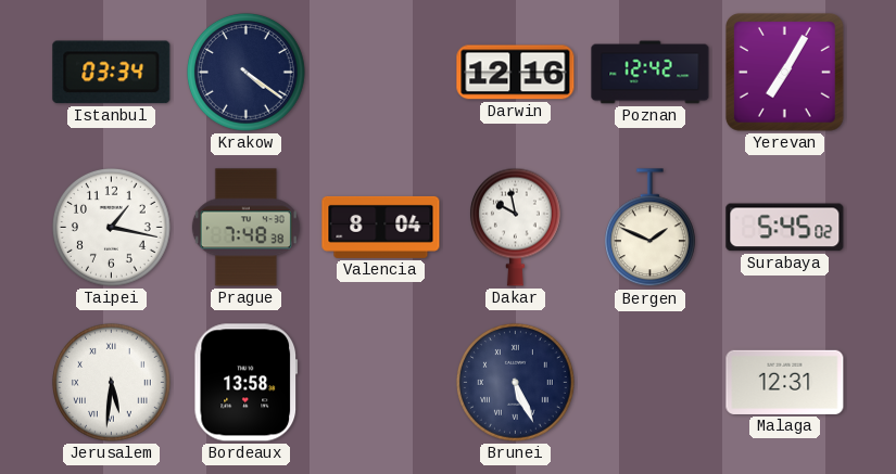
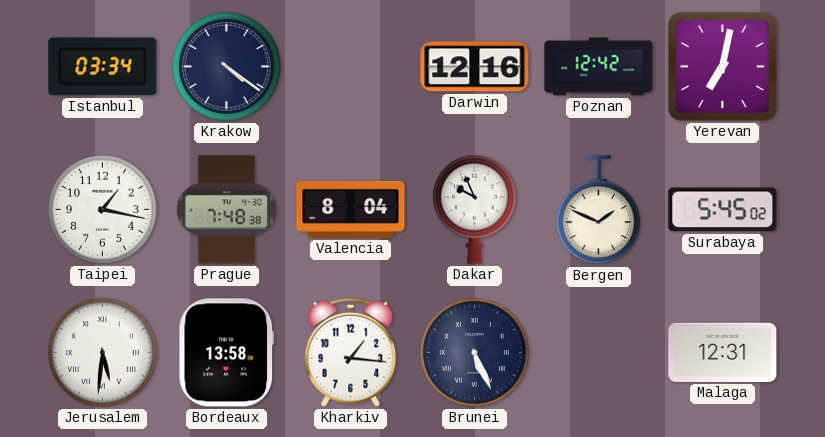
Yerevan: 7:05 -> 7:02 (723, 67)
Dakar: 9:58 -> 9:56 (474, 209)
Kharkiv: none -> 1:16 (351, 352)
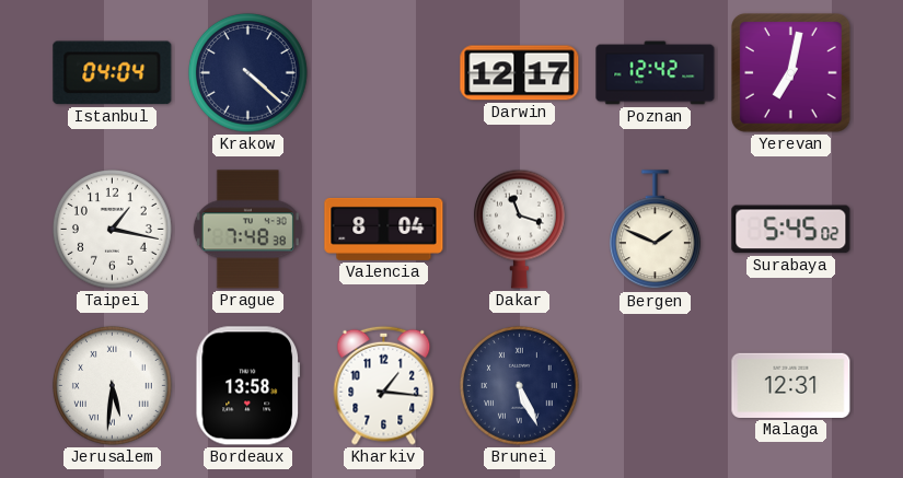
Istanbul: 03:34 -> 04:04 (113, 73)
Krakow: 4:21 -> 4:22 (248, 73)
Darwin: 12:16 -> 12:17 (520, 73)
Dakar: 9:56 -> 11:18 (519, 229)
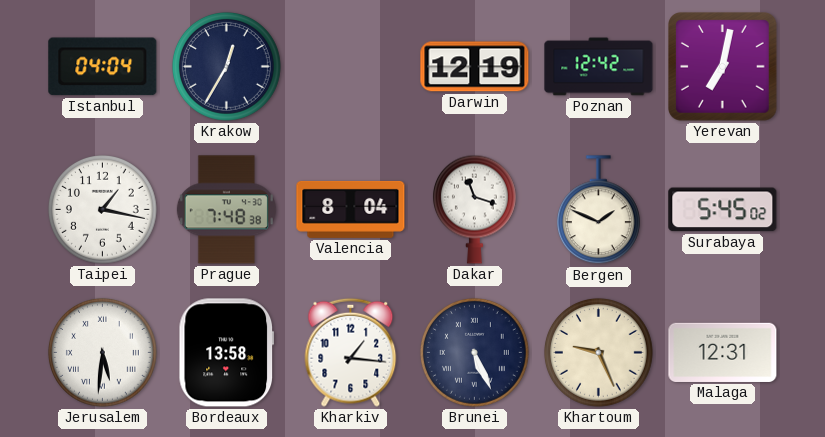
Krakow: 4:22 -> 12:35 (227, 67)
Darwin: 12:17 -> 12:19 (475, 67)
Khartoum: none -> 9:26 (599, 353)
